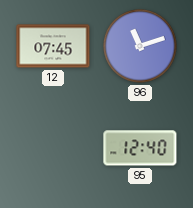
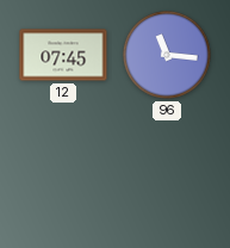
96: 11:12 -> 11:16 (167, 55)
95: 12:40 -> none (140, 148)
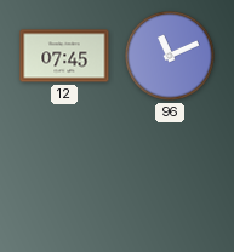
96: 11:16 -> 11:11 (170, 56)
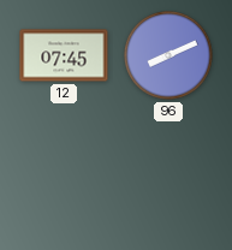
96: 11:11 -> 8:11 (168, 55)
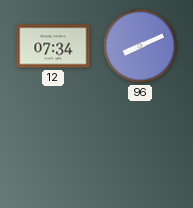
12: 07:45 -> 07:34 (53, 46)
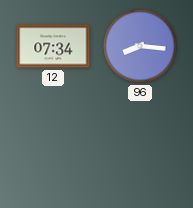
96: 8:11 -> 8:16 (140, 46)
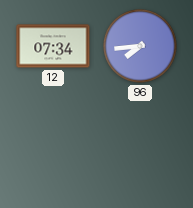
96: 8:16 -> 7:44 (140, 46)
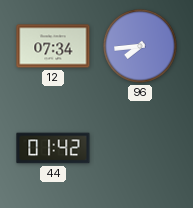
44: none -> 01:42 (53, 148)
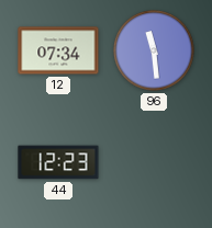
96: 7:44 -> 11:29 (154, 50)
44: 01:42 -> 12:23 (58, 162)
